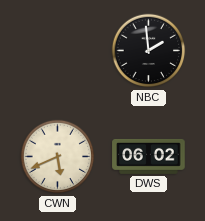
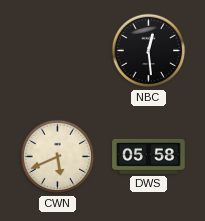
NBC: 1:59 -> 12:29 (149, 51)
DWS: 06:02 -> 05:58 (149, 156)
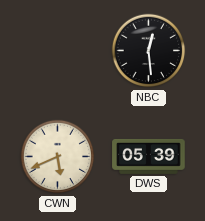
DWS: 05:58 -> 05:39 (149, 156)
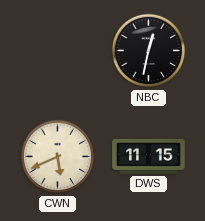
NBC: 12:29 -> 12:32 (149, 51)
DWS: 05:39 -> 11:15 (149, 156)
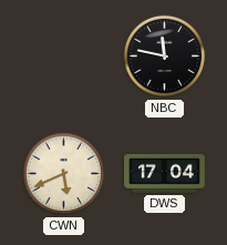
NBC: 12:32 -> 11:47 (165, 57)
DWS: 11:15 -> 17:04 (165, 173)
